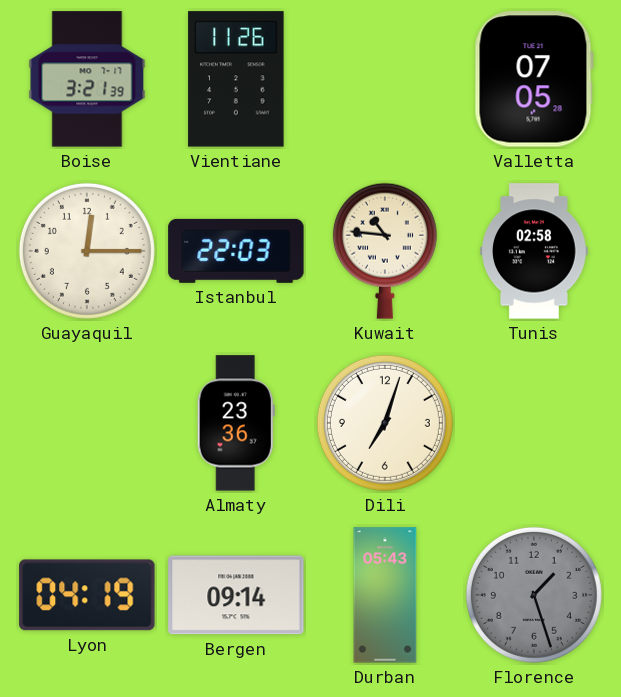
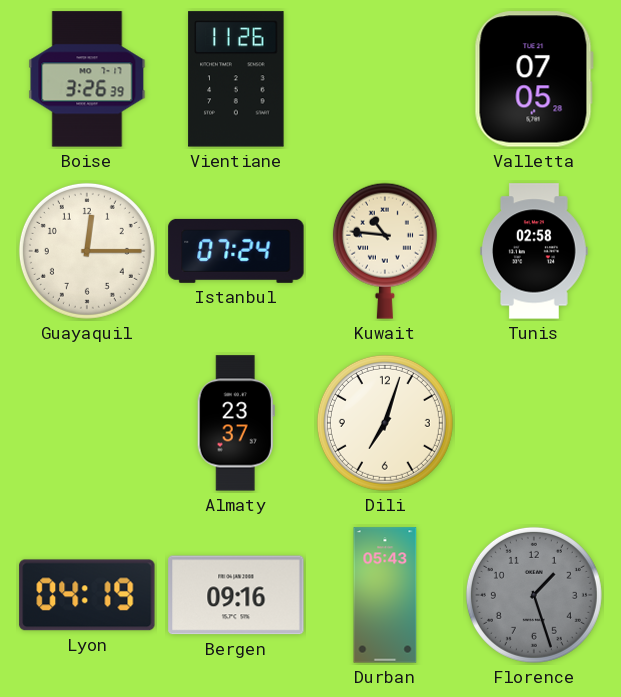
Boise: 3:21 -> 3:26 (87, 79)
Istanbul: 22:03 -> 07:24 (236, 251)
Almaty: 23:36 -> 23:37 (236, 423)
Bergen: 09:14 -> 09:16 (236, 595)
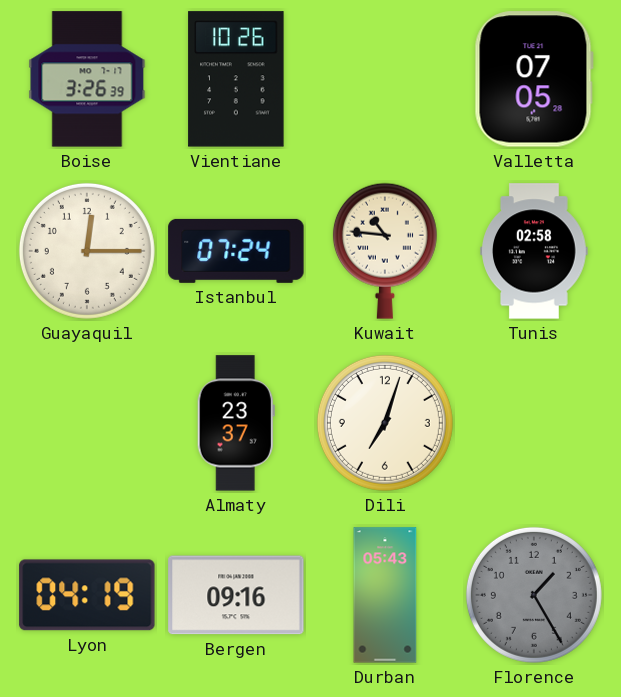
Vientiane: 11:26 -> 10:26 (236, 79)
Florence: 1:27 -> 1:25 (534, 595)
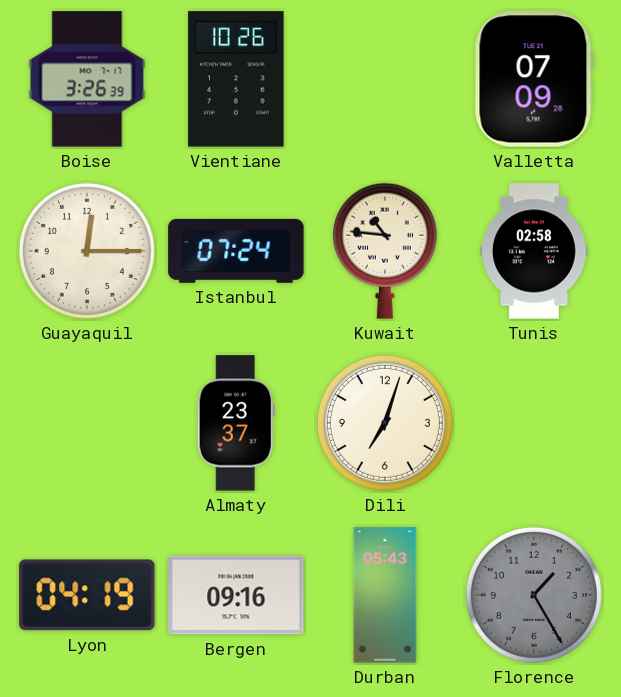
Valletta: 07:05 -> 07:09 (534, 79)
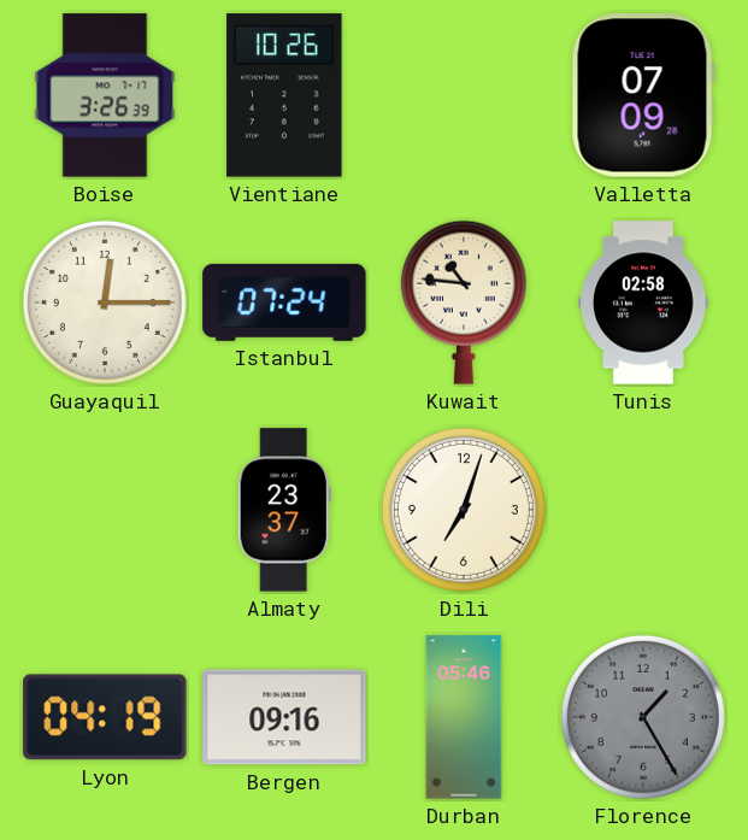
Durban: 05:43 -> 05:46 (464, 717)
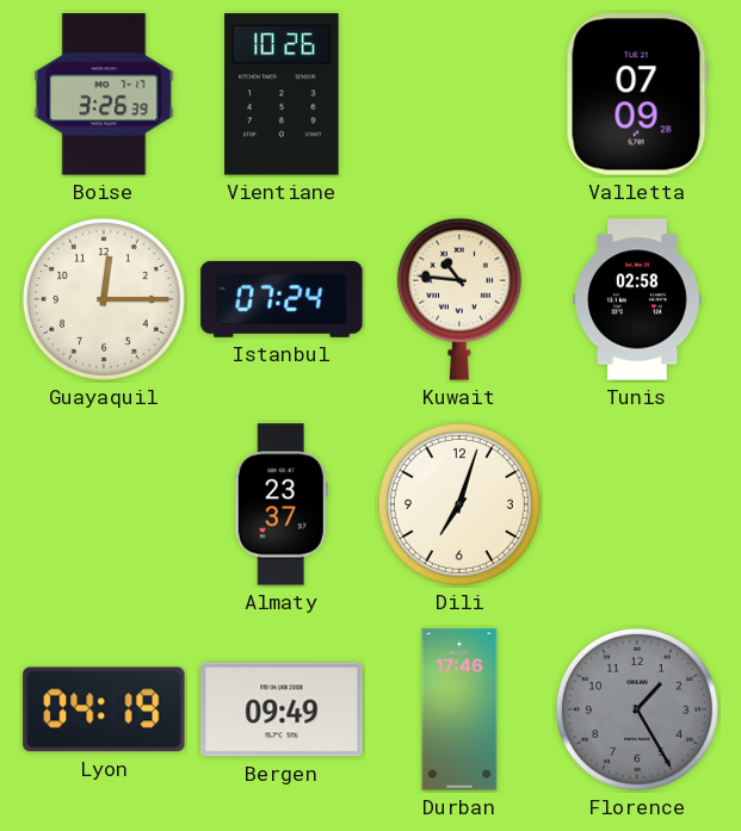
Bergen: 09:16 -> 09:49 (282, 709)
Durban: 05:46 -> 17:46 (459, 709)
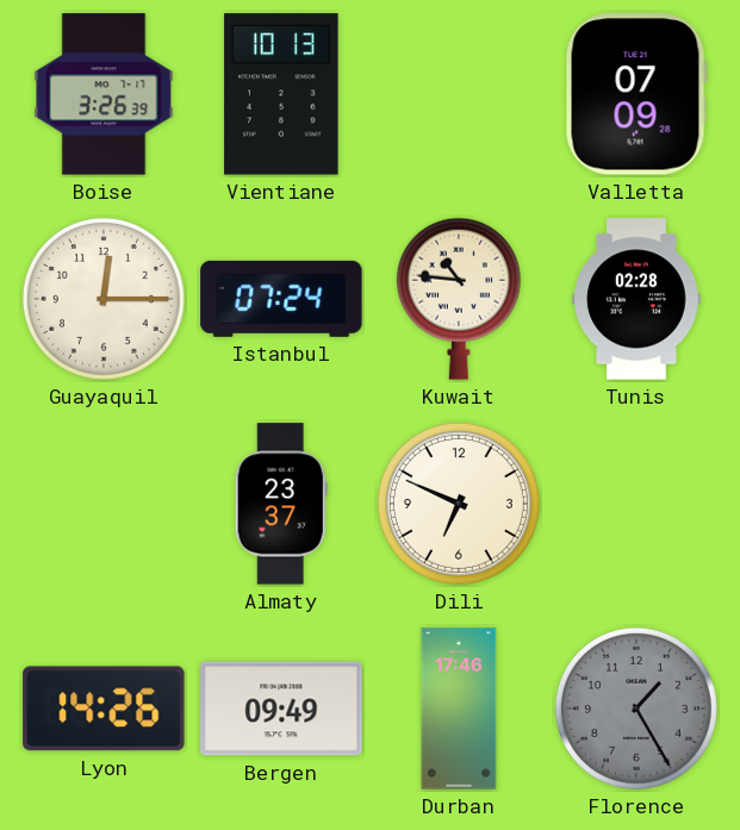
Vientiane: 10:26 -> 10:13 (281, 94)
Tunis: 02:58 -> 02:28 (636, 299)
Dili: 7:03 -> 6:49 (459, 504)
Lyon: 04:19 -> 14:26 (104, 709)
